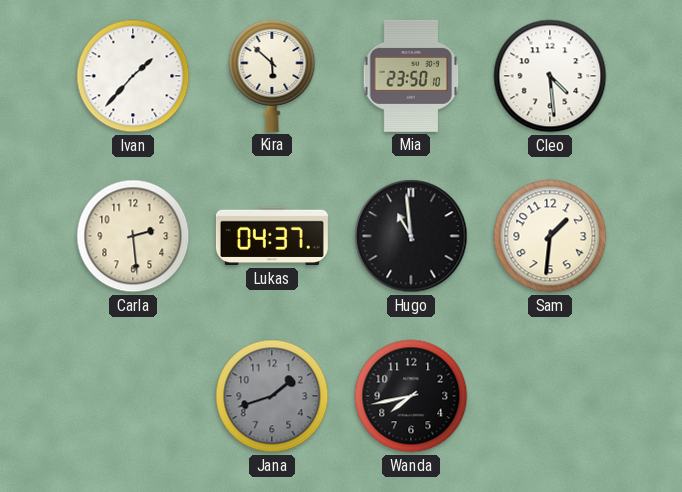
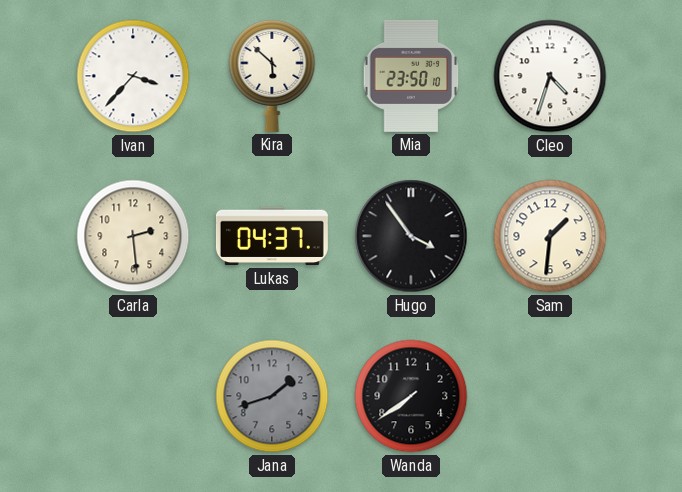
Ivan: 1:37 -> 3:37 (133, 76)
Cleo: 4:29 -> 4:33 (550, 76)
Hugo: 10:59 -> 3:54 (411, 236)
Wanda: 7:43 -> 7:39 (411, 396)
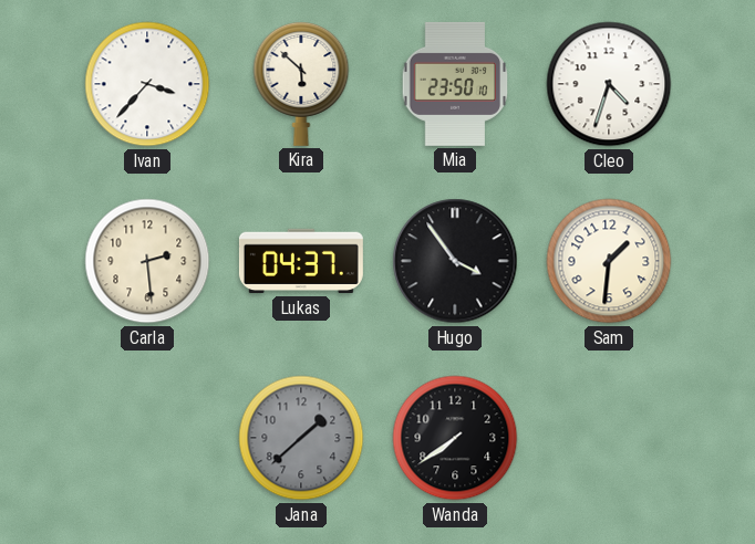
Jana: 1:42 -> 1:38 (301, 438)
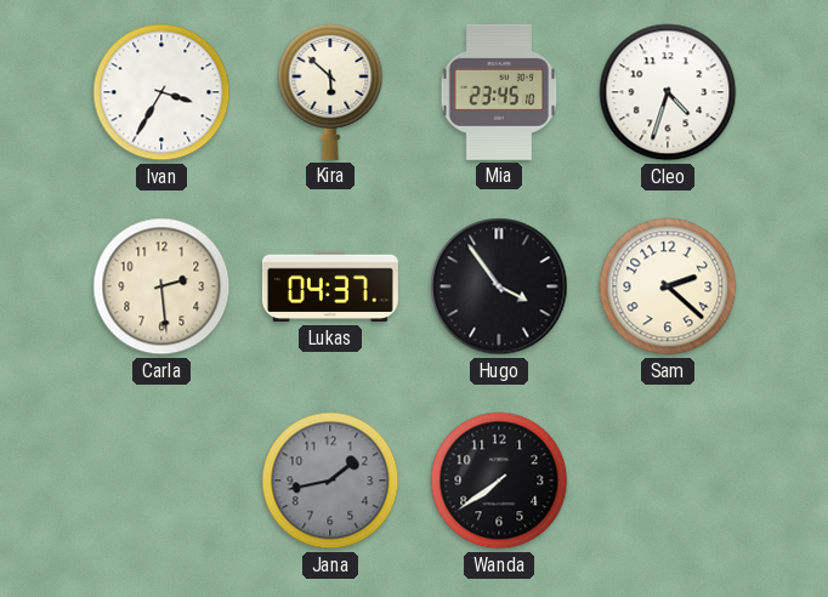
Ivan: 3:37 -> 3:35 (161, 92)
Mia: 23:50 -> 23:45 (499, 92)
Sam: 1:31 -> 2:22 (668, 286)
Jana: 1:38 -> 1:43 (330, 481)
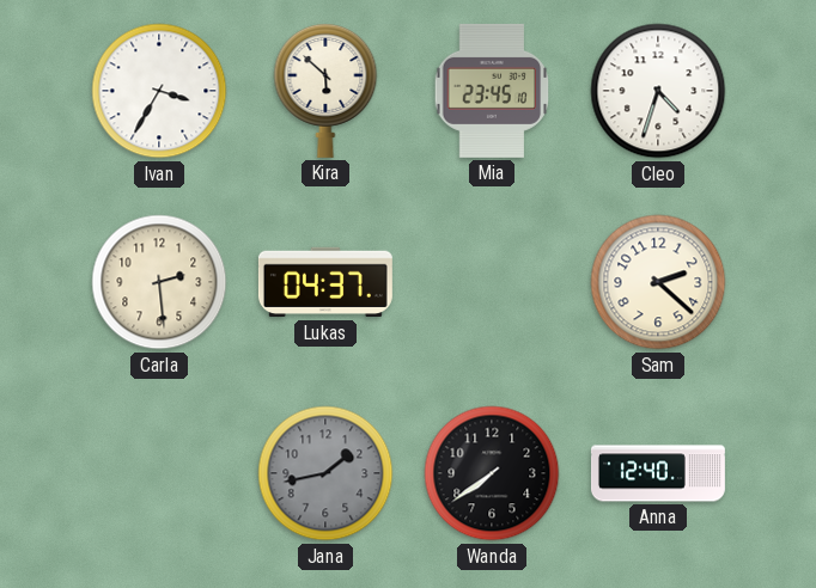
Hugo: 3:54 -> none (499, 286)
Anna: none -> 12:40 (658, 473)
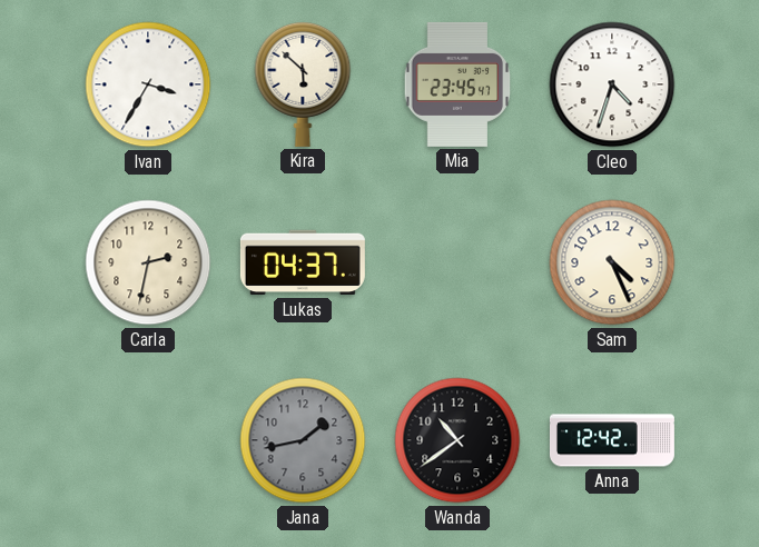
Mia: 23:45:10 -> 23:45:47 (457, 84)
Carla: 2:29 -> 2:32 (148, 262)
Sam: 2:22 -> 4:26 (612, 262)
Wanda: 7:39 -> 10:39 (457, 440)
Anna: 12:40 -> 12:42 (612, 440)
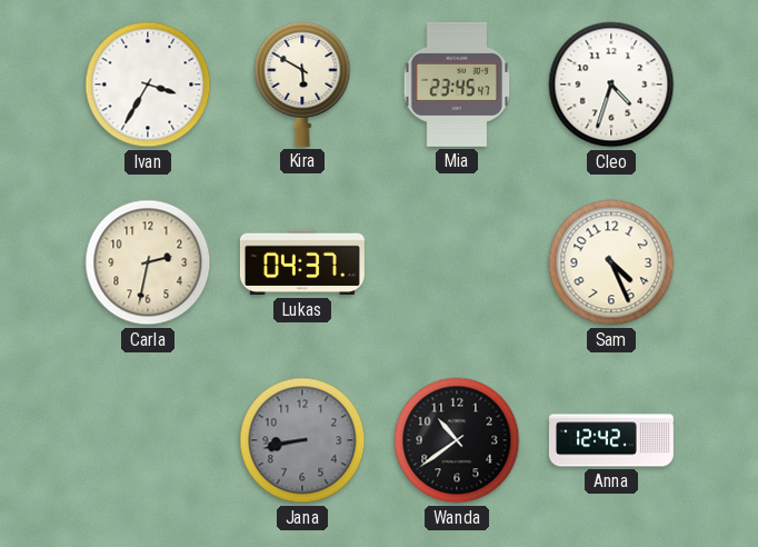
Kira: 5:52 -> 5:50 (302, 83)
Jana: 1:43 -> 8:43 (302, 440)
